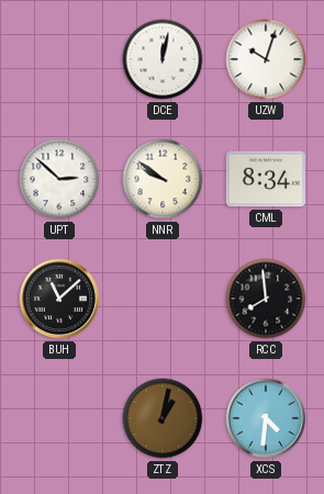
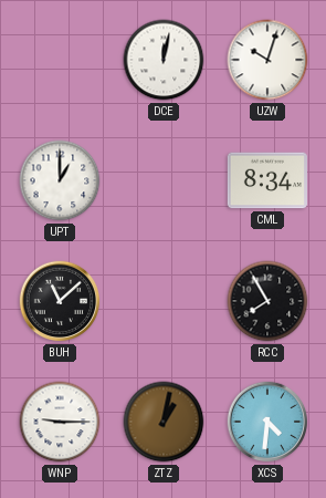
UPT: 2:52 -> 1:00 (60, 180)
NNR: 9:51 -> none (163, 179)
RCC: 7:59 -> 7:55 (267, 301)
WNP: none -> 9:15 (60, 422)
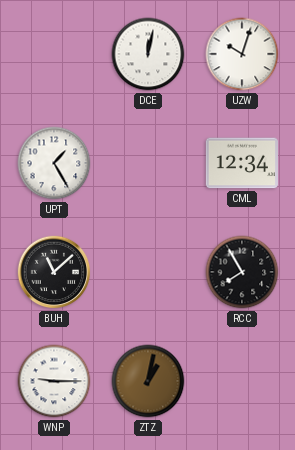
UPT: 1:00 -> 1:25 (54, 163)
CML: 8:34 -> 12:34 (242, 163)
XCS: 4:31 -> none (267, 422)
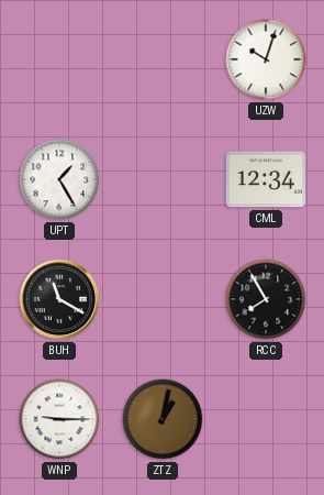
DCE: 12:02 -> none (148, 54)
BUH: 11:08 -> 11:20 (59, 299)
